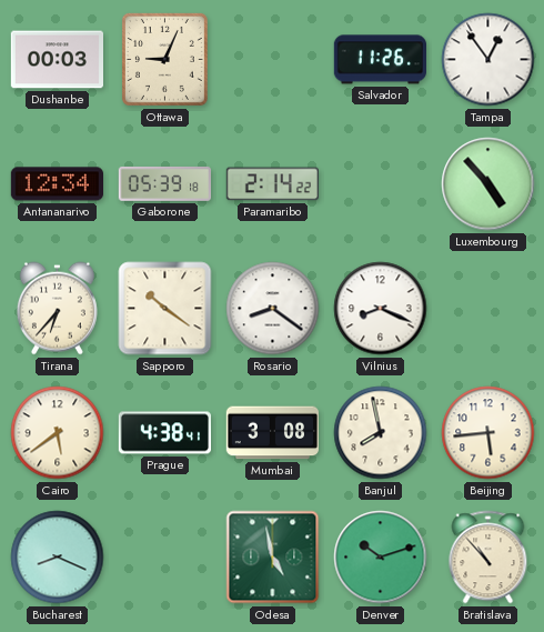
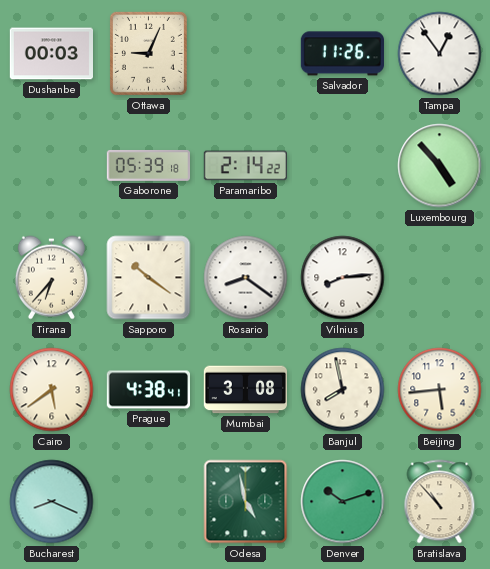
Antananarivo: 12:34 -> none (57, 184)
Vilnius: 8:19 -> 8:14 (343, 278)
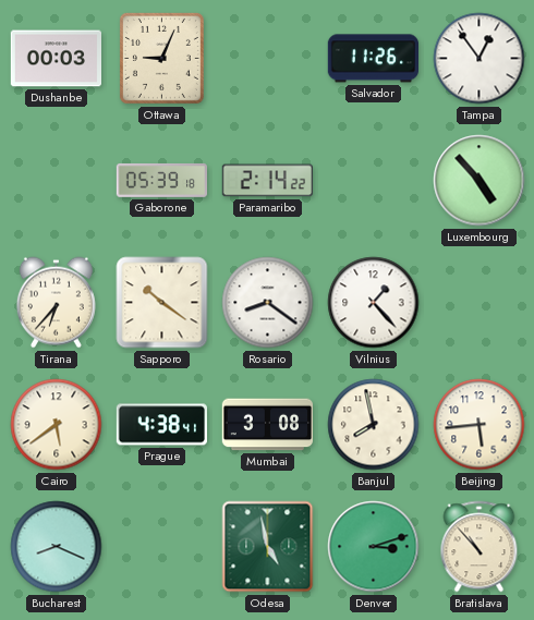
Vilnius: 8:14 -> 1:23 (374, 303)
Denver: 10:12 -> 3:12 (374, 547)
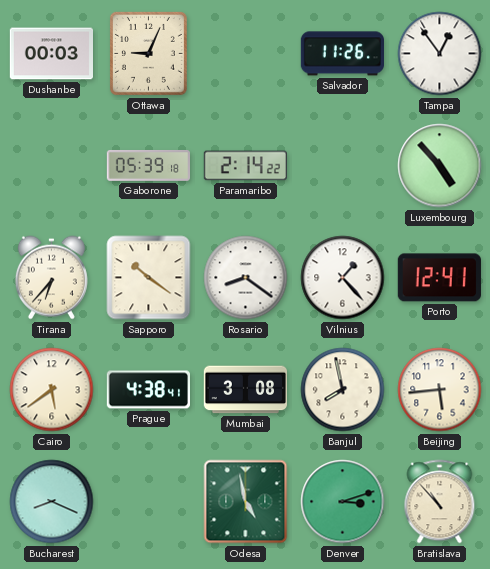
Porto: none -> 12:41 (439, 278)
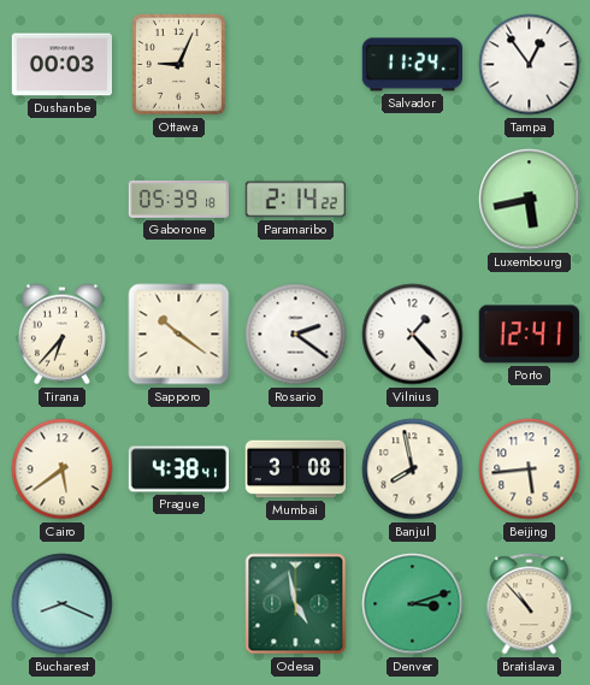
Salvador: 11:26 -> 11:24 (412, 65)
Luxembourg: 4:53 -> 5:43 (530, 200)
Rosario: 8:21 -> 2:21 (296, 335)
